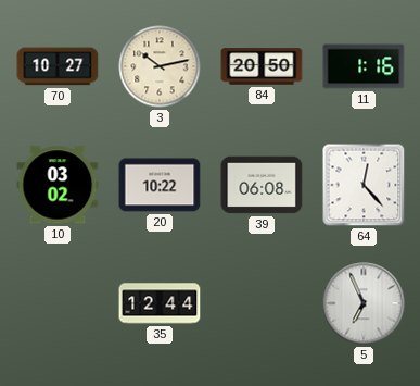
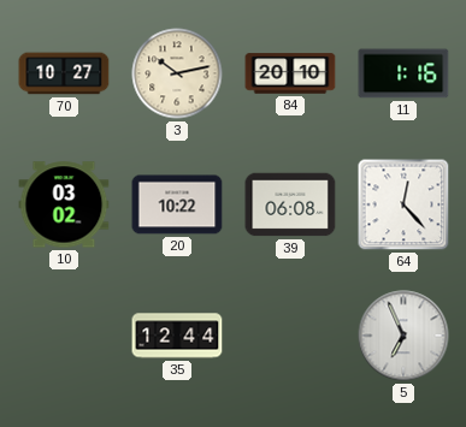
84: 20:50 -> 20:10 (290, 73)
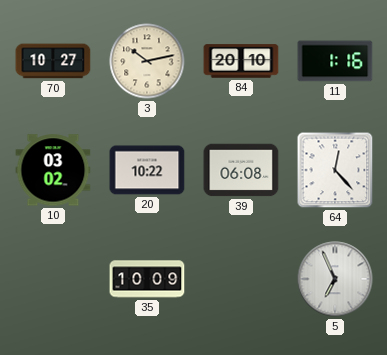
35: 12:44 -> 10:09 (147, 279)
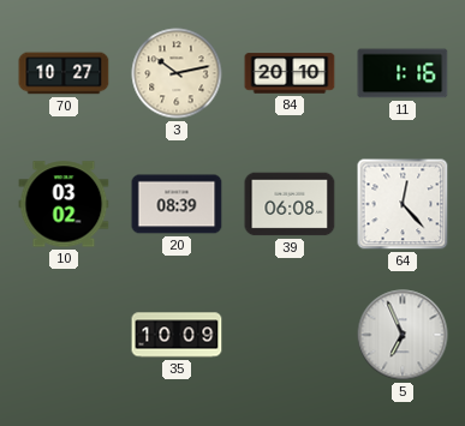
20: 10:22 -> 08:39 (177, 204)
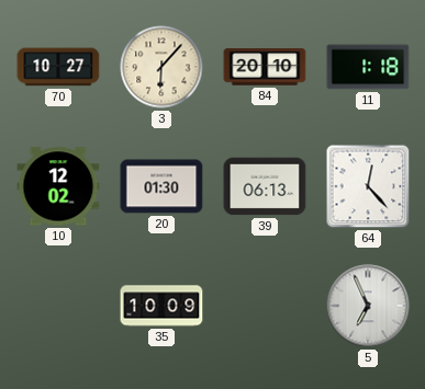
3: 10:13 -> 6:07 (161, 67)
11: 1:16 -> 1:18 (368, 67)
10: 03:02 -> 12:02 (58, 186)
20: 08:39 -> 01:30 (161, 186)
39: 06:08 -> 06:13 (265, 186)
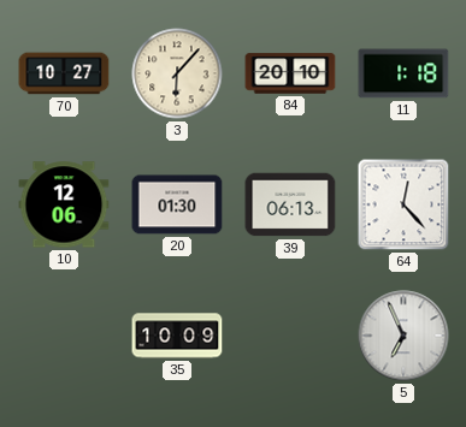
10: 12:02 -> 12:06 (64, 204)
